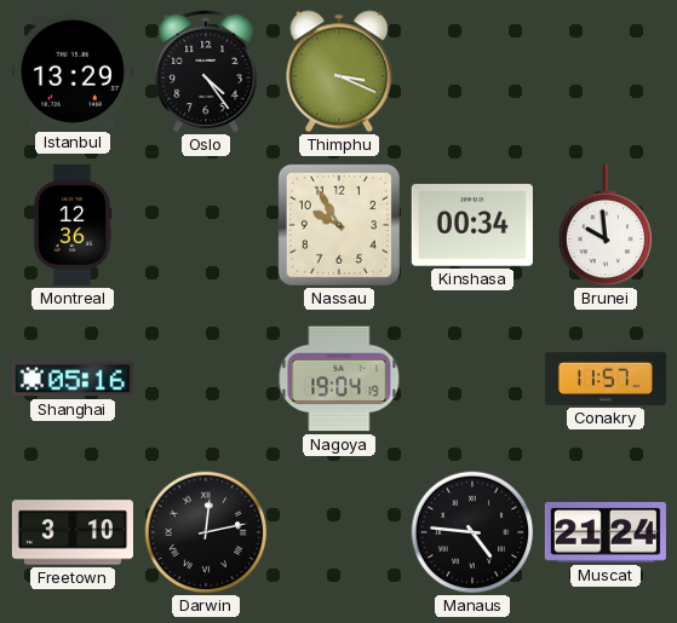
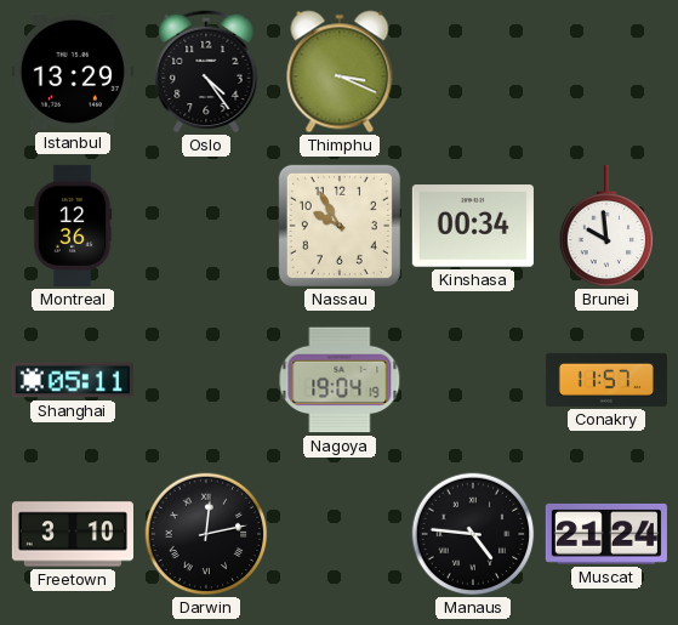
Shanghai: 05:16 -> 05:11 (73, 380)
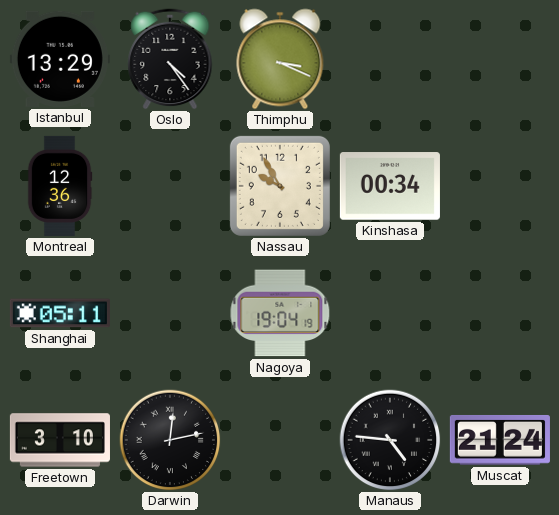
Brunei: 9:59 -> none (606, 226)
Conakry: 11:57 -> none (606, 380)
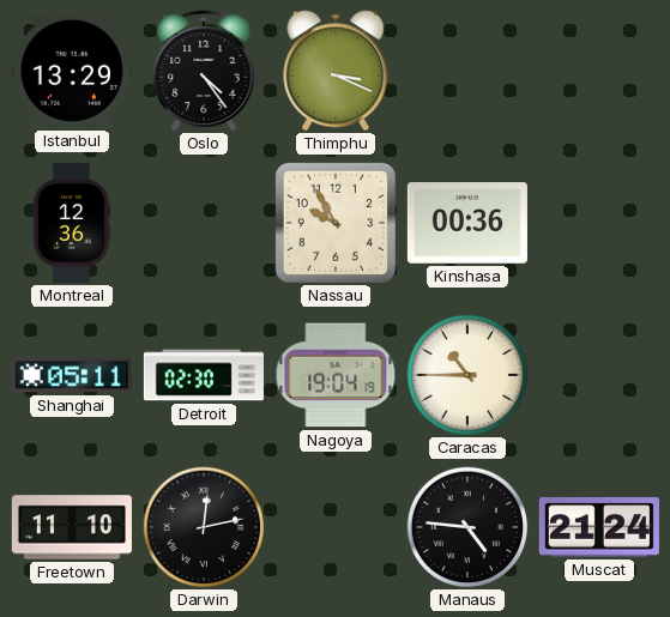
Kinshasa: 00:34 -> 00:36 (467, 223)
Detroit: none -> 02:30 (204, 375)
Caracas: none -> 10:45 (467, 375)
Freetown: 3:10 -> 11:10 (72, 527)
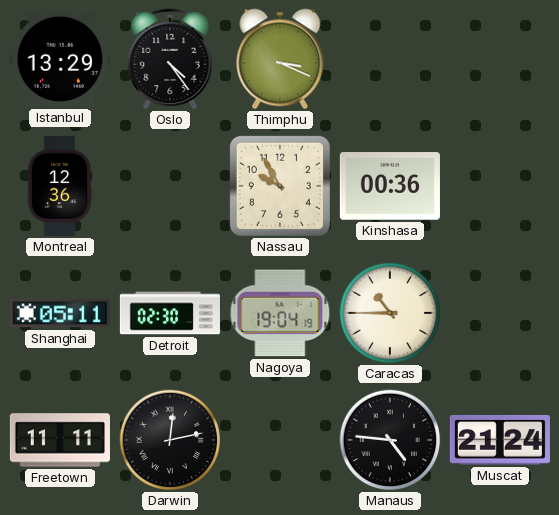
Freetown: 11:10 -> 11:11 (60, 440)
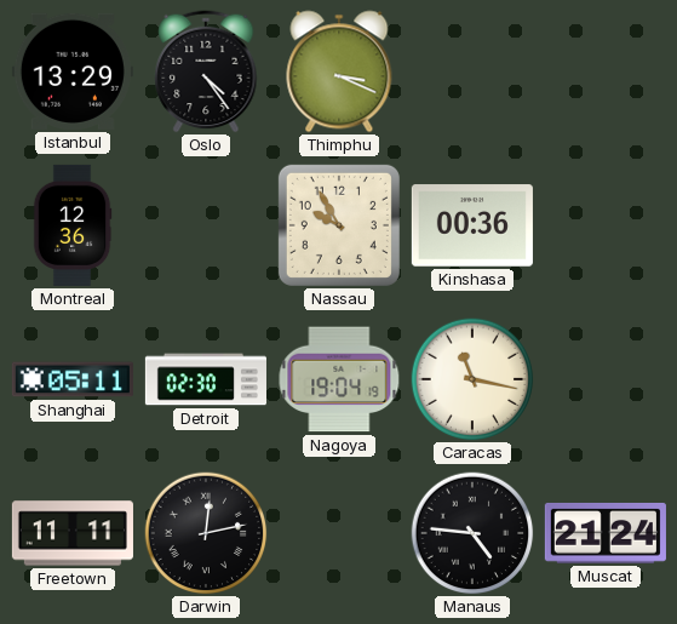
Caracas: 10:45 -> 11:17 (472, 379)
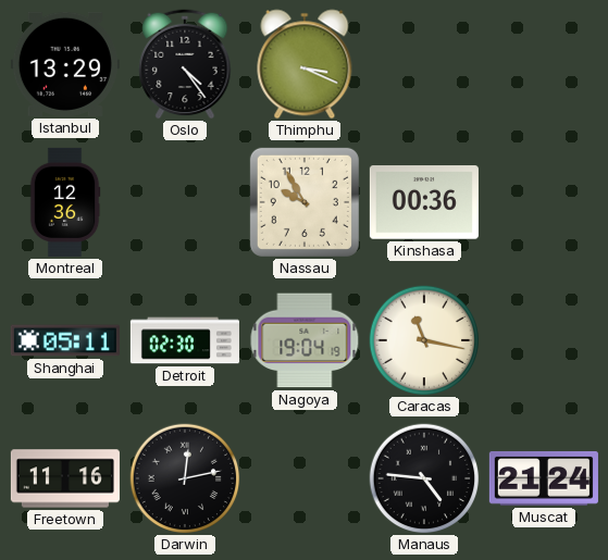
Freetown: 11:11 -> 11:16 (65, 478)
